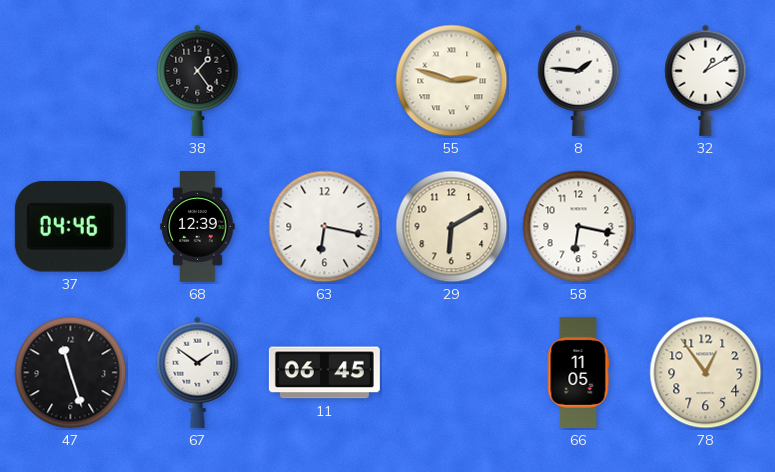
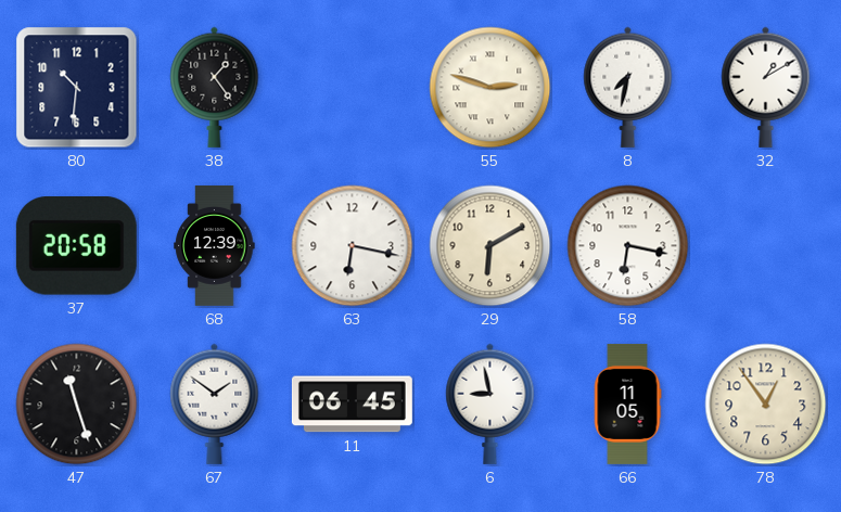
80: none -> 10:31 (77, 88)
8: 1:46 -> 7:32 (628, 87)
37: 04:46 -> 20:58 (76, 246)
6: none -> 8:58 (490, 404)
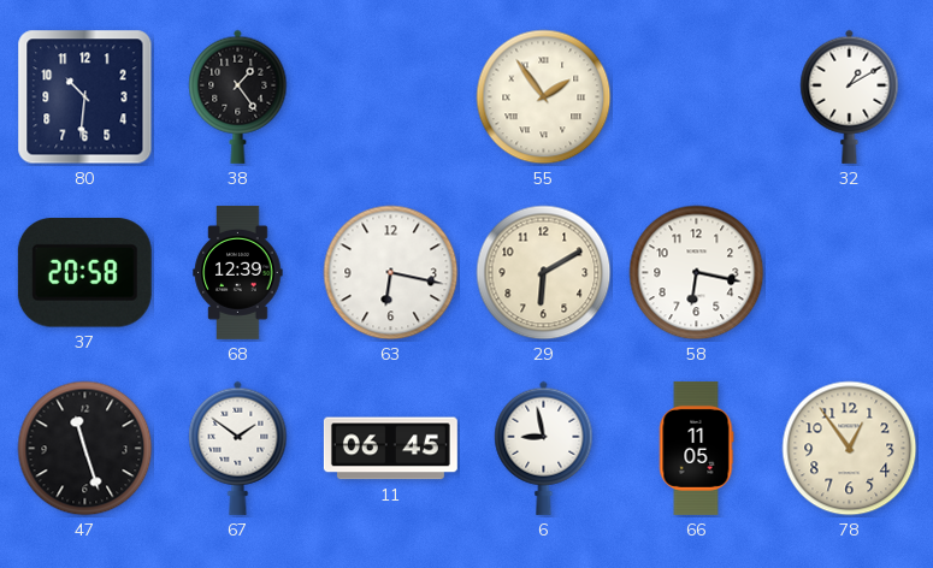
55: 2:48 -> 1:54 (544, 97)
8: 7:32 -> none (628, 87)
